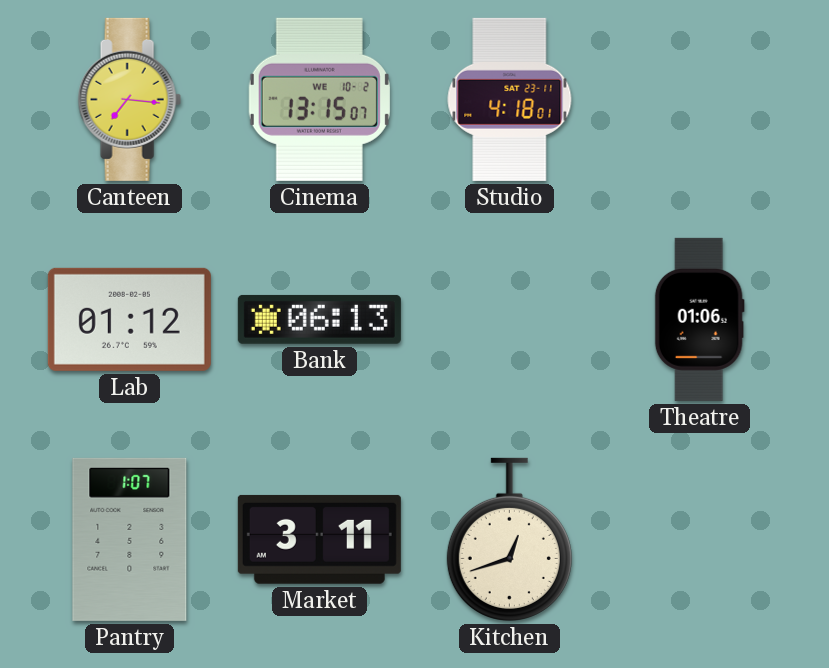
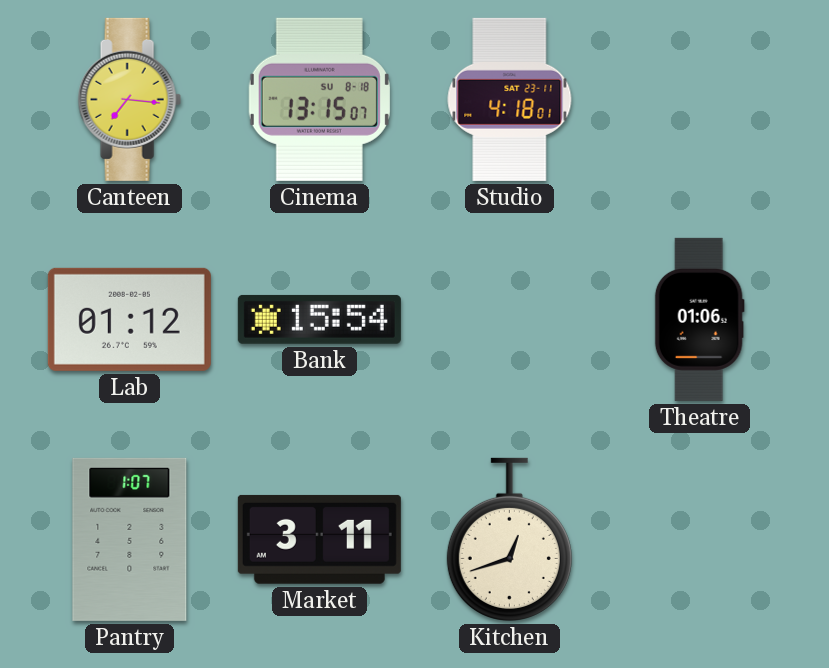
Cinema date: WE 10-2 -> SU 8-18 (319, 99)
Bank: 06:13 -> 15:54 (319, 319)
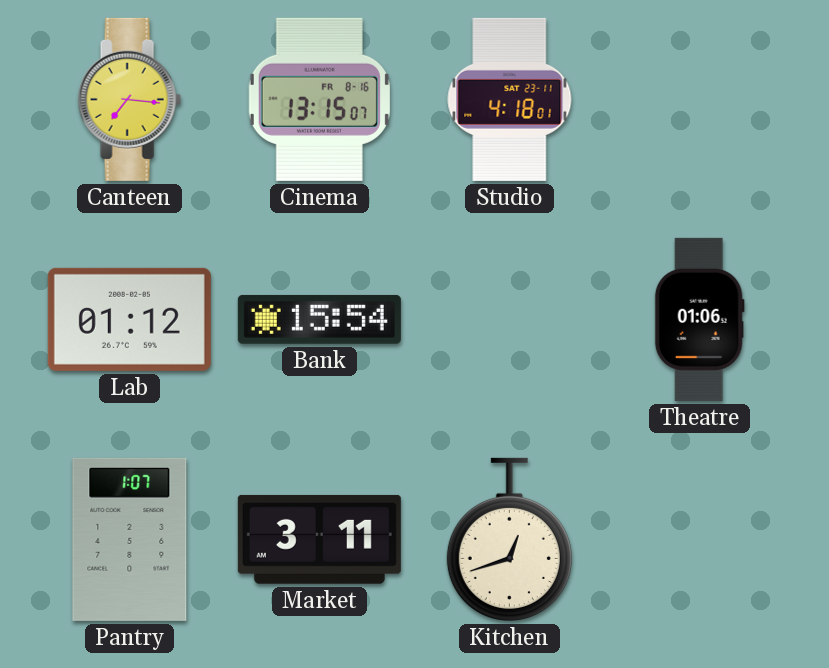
Cinema date: SU 8-18 -> FR 8-16 (319, 99)
